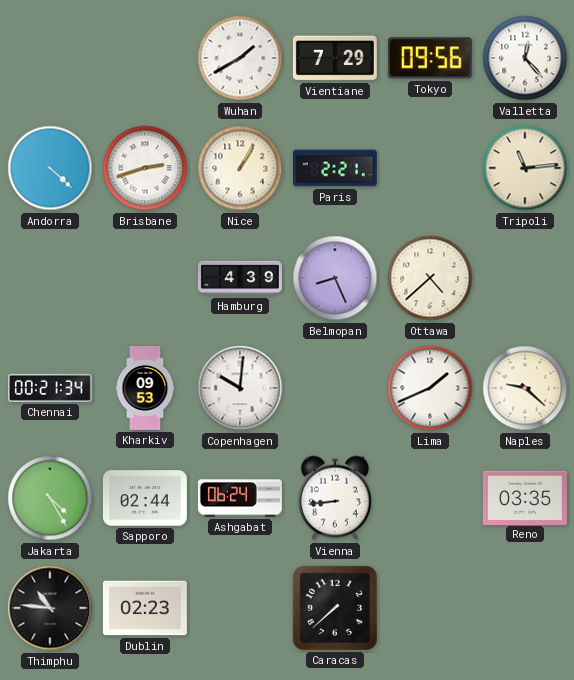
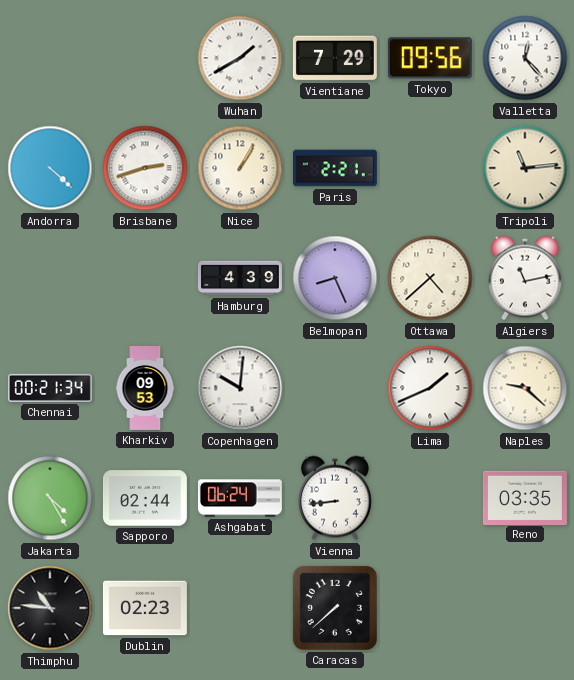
Algiers: none -> 11:13 (525, 278)
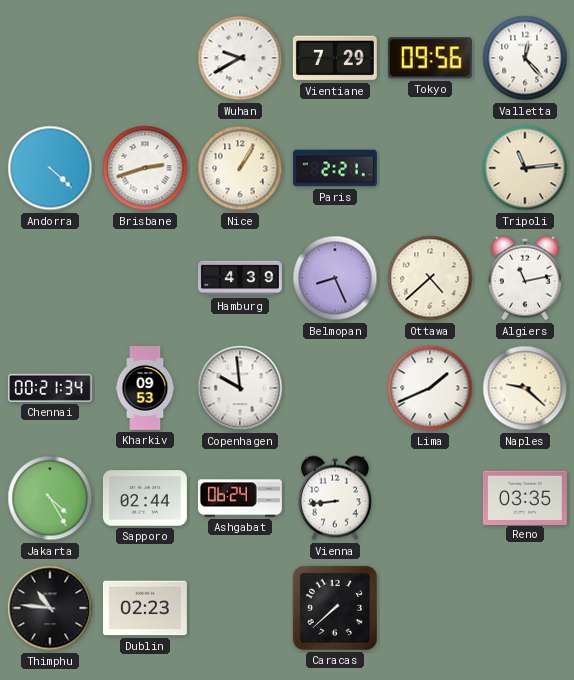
Wuhan: 1:40 -> 9:40 (240, 58)
Copenhagen: 10:01 -> 9:59 (240, 388)
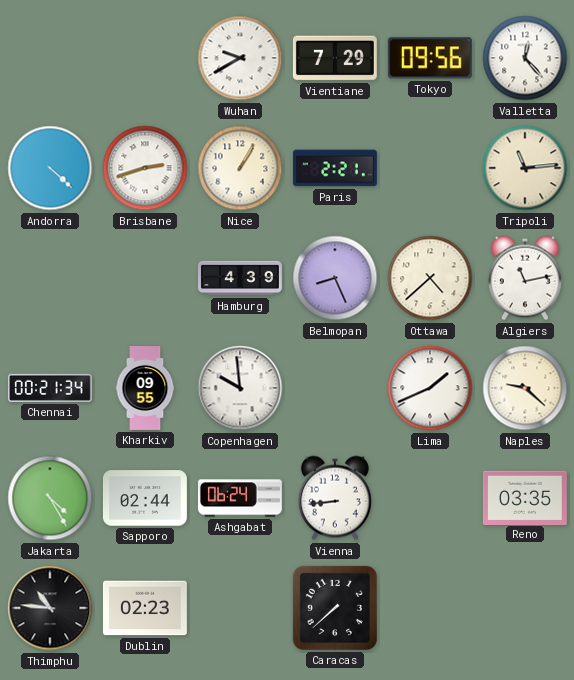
Kharkiv: 09:53 -> 09:55 (145, 389)
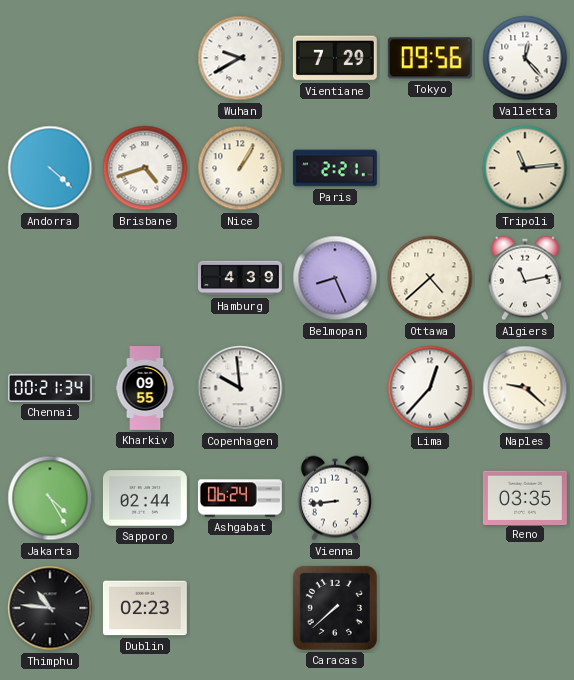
Brisbane: 2:42 -> 4:42 (145, 168)
Lima: 1:41 -> 12:37 (430, 388)
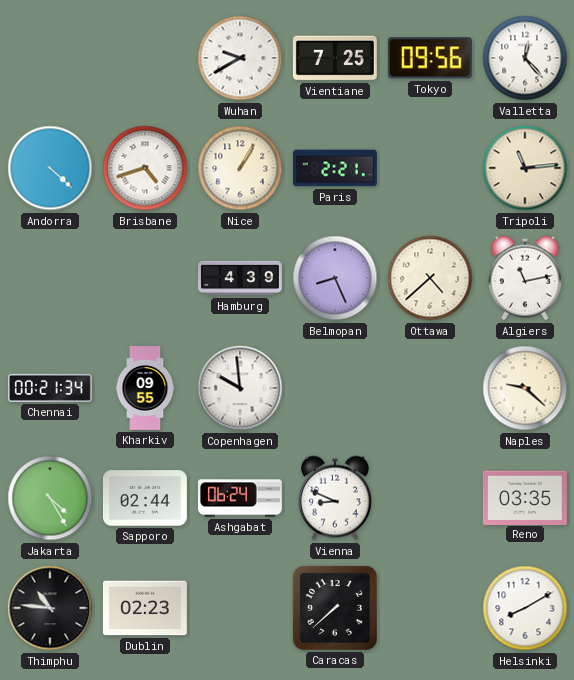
Vientiane: 7:29 -> 7:25 (335, 58)
Lima: 12:37 -> none (430, 388)
Vienna: 8:44 -> 8:49 (335, 498)
Helsinki: none -> 8:10 (525, 608)
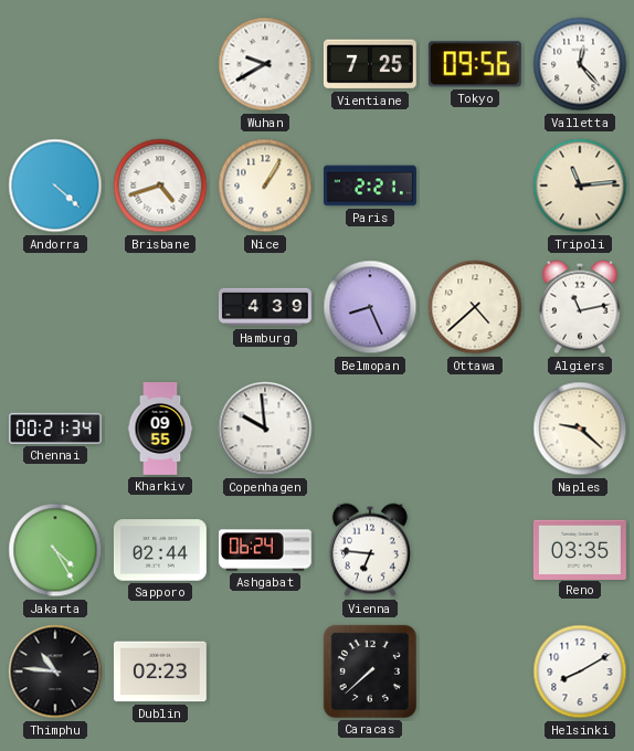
Vienna: 8:49 -> 6:46 (370, 550)
